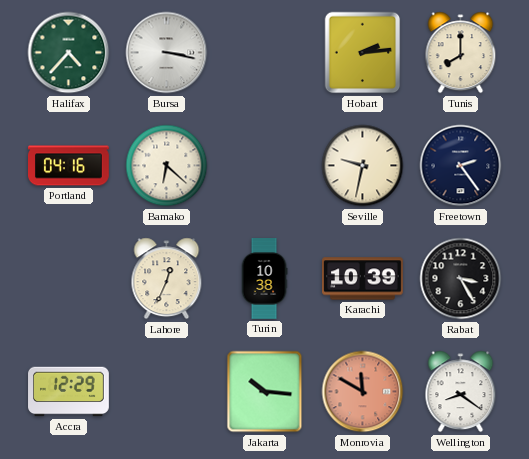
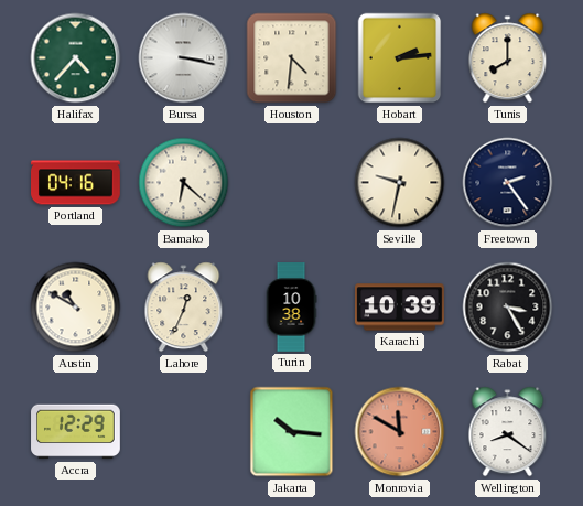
Houston: none -> 4:31 (292, 58)
Austin: none -> 10:50 (76, 308)
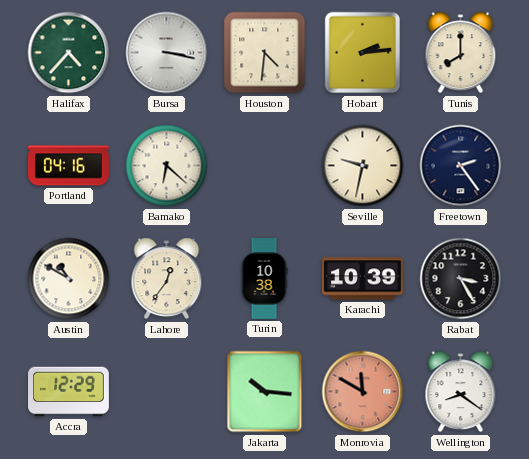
Lahore: 12:34 -> 12:36 (167, 279)
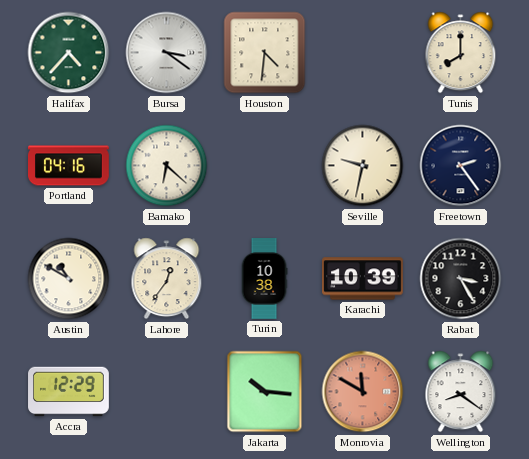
Bursa: 3:17 -> 3:21 (167, 53)
Hobart: 2:14 -> none (363, 53)
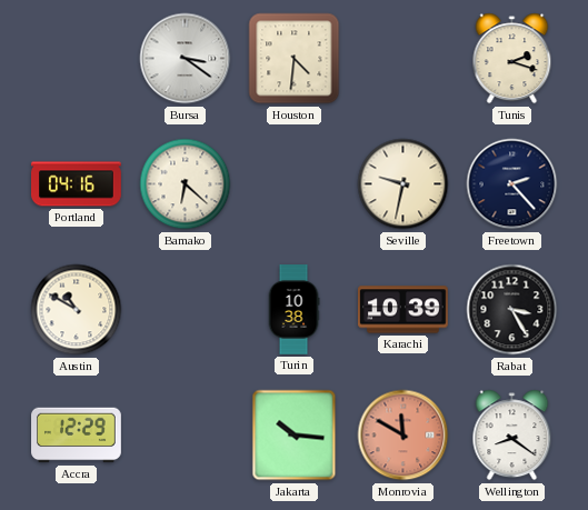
Halifax: 4:37 -> none (69, 53)
Tunis: 8:00 -> 2:18 (512, 59)
Freetown: 2:24 -> 2:23 (512, 184)
Lahore: 12:36 -> none (167, 279)
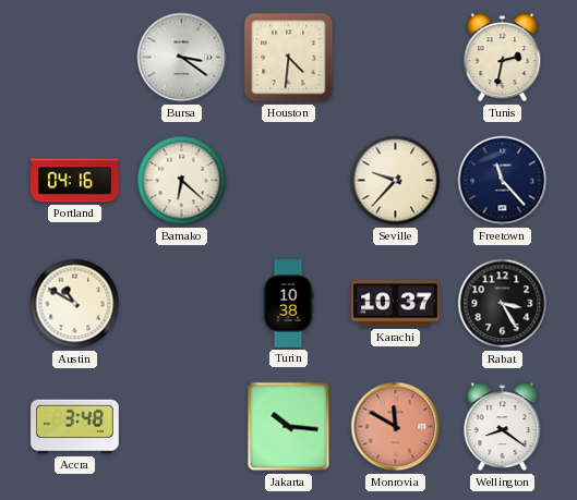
Tunis: 2:18 -> 2:32 (503, 58)
Seville: 9:32 -> 9:37 (396, 181)
Freetown: 2:23 -> 11:23 (503, 181)
Karachi: 10:39 -> 10:37 (396, 304)
Accra: 12:29 -> 3:48 (75, 427)
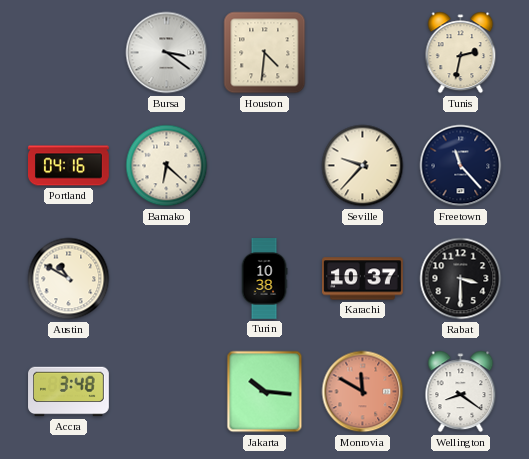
Rabat: 3:25 -> 3:30 (461, 279)
